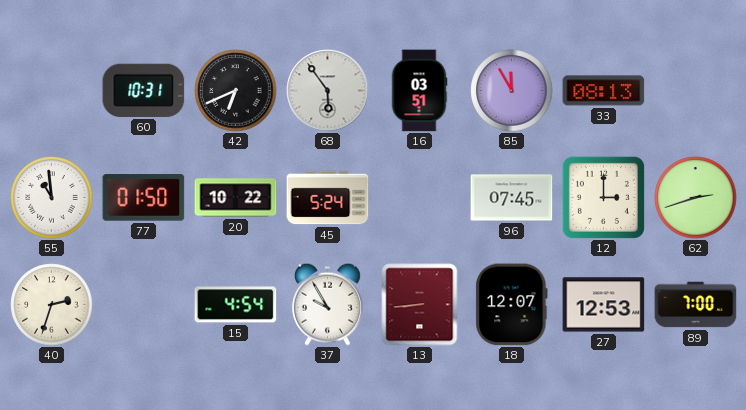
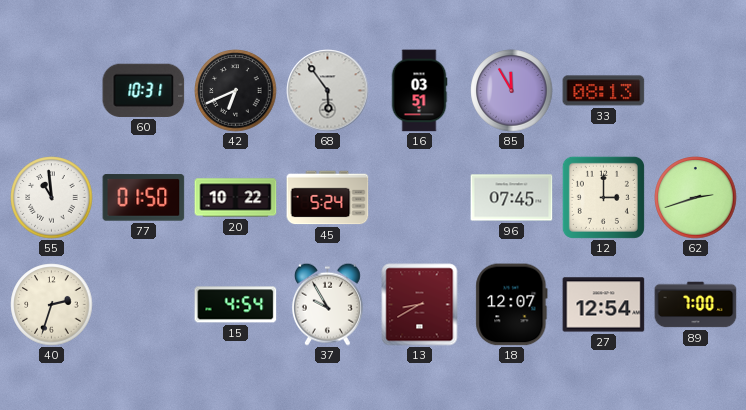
13: 8:44 -> 8:40 (420, 305)
27: 12:53 -> 12:54 (604, 305)
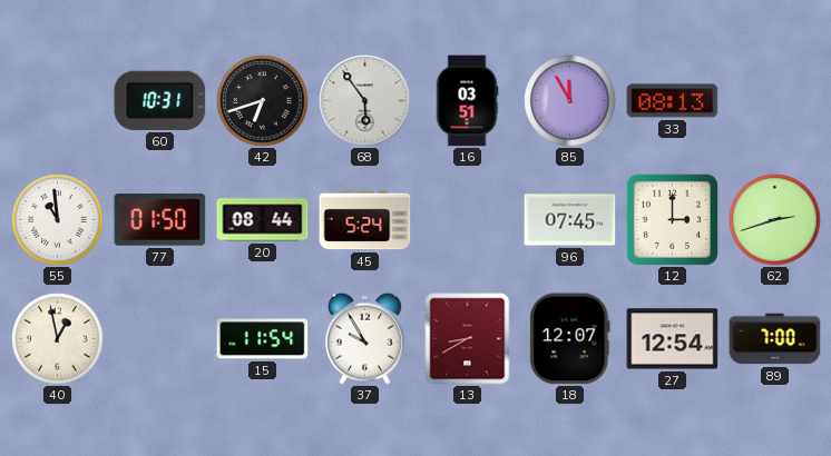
42: 6:41 -> 6:42 (263, 101)
20: 10:22 -> 08:44 (263, 220)
40: 2:33 -> 12:58 (58, 339)
15: 4:54 -> 11:54 (263, 339)
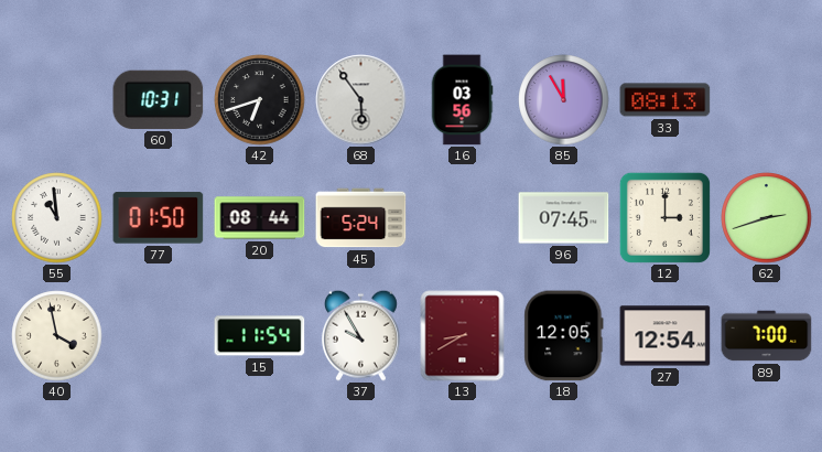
16: 03:51 -> 03:56 (462, 100)
40: 12:58 -> 3:58 (57, 336)
18: 12:07 -> 12:05 (564, 336)
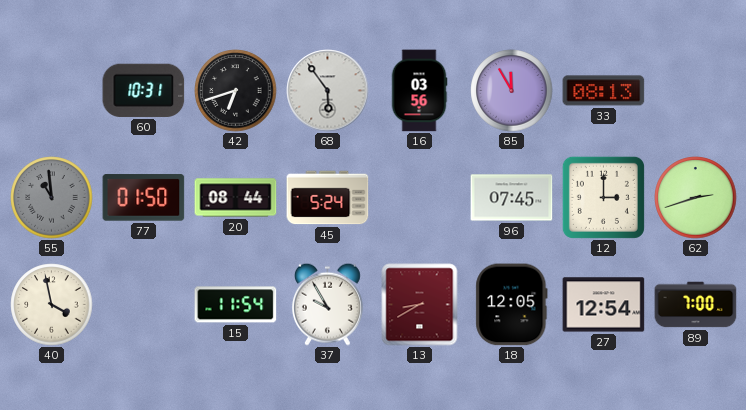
55 dial: white -> grey (52, 198)
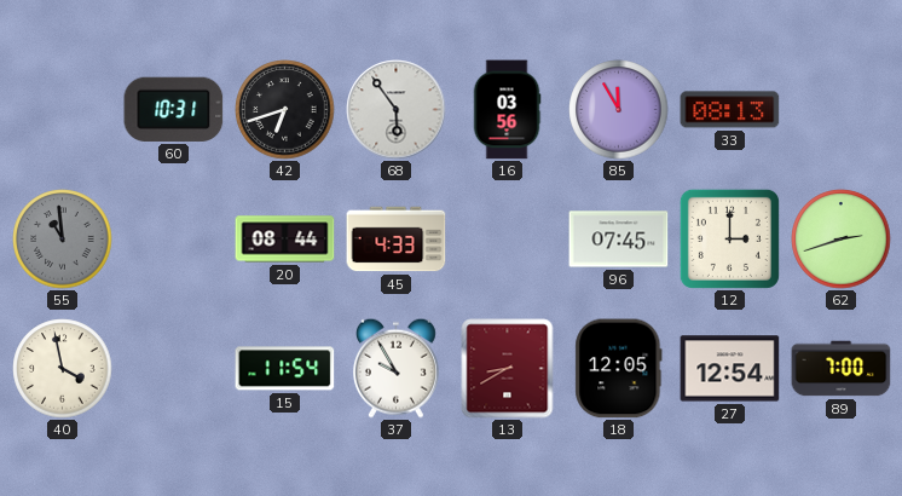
77: 01:50 -> none (144, 198)
45: 5:24 -> 4:33 (397, 240)
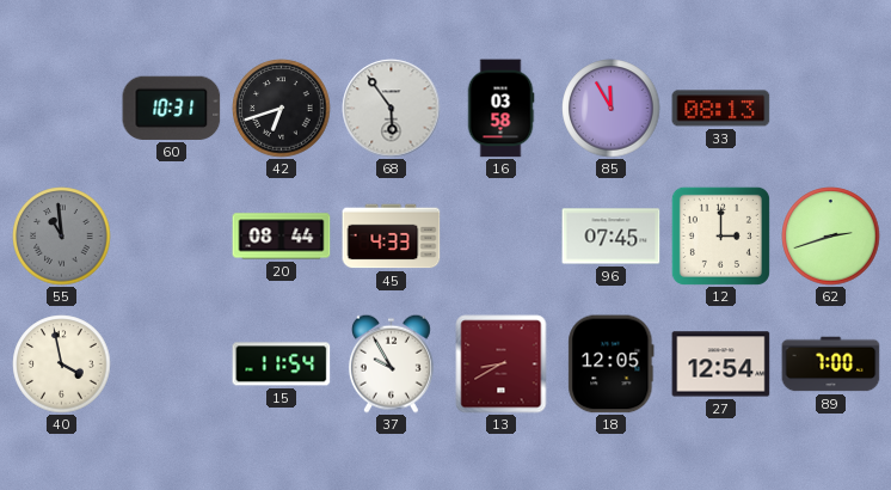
16: 03:56 -> 03:58 (500, 109)
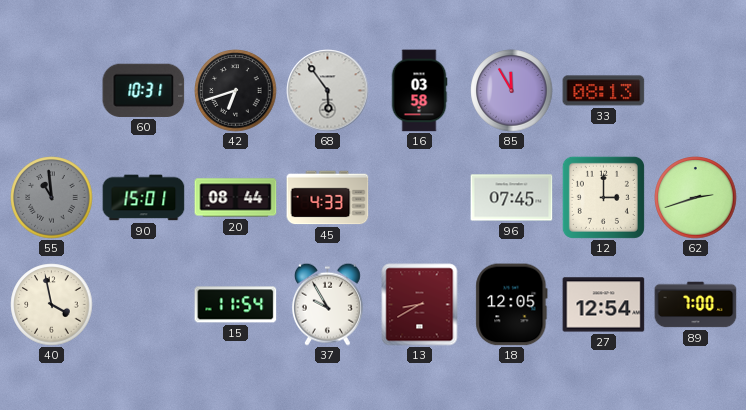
90: none -> 15:01 (144, 198)
